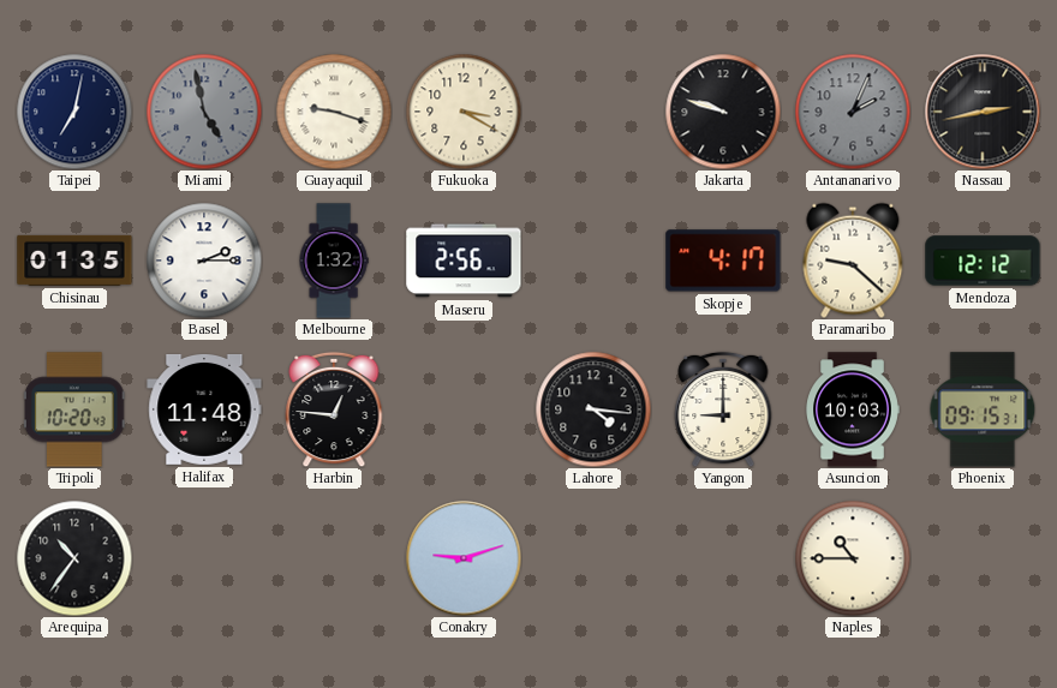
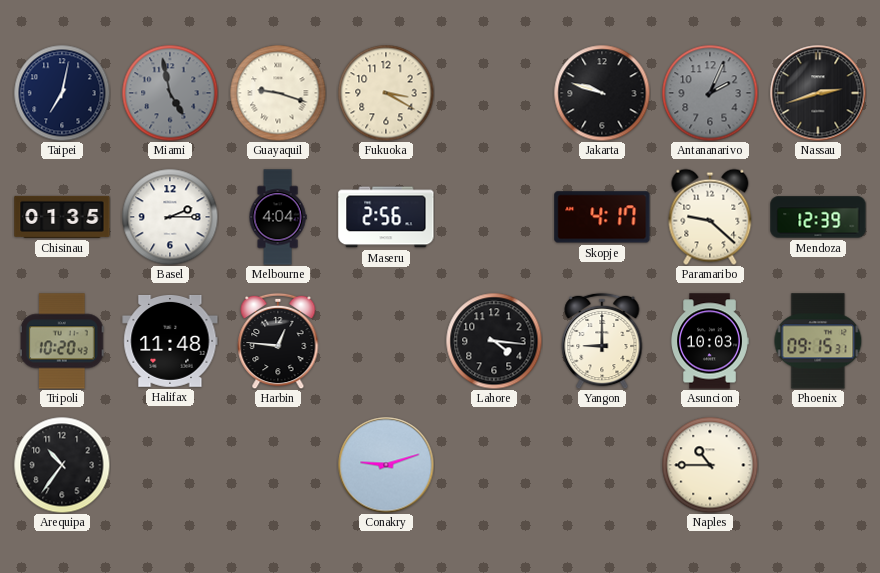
Nassau: 2:43 -> 2:42 (818, 93)
Melbourne: 1:32 -> 4:04 (278, 217)
Mendoza: 12:12 -> 12:39 (818, 217)
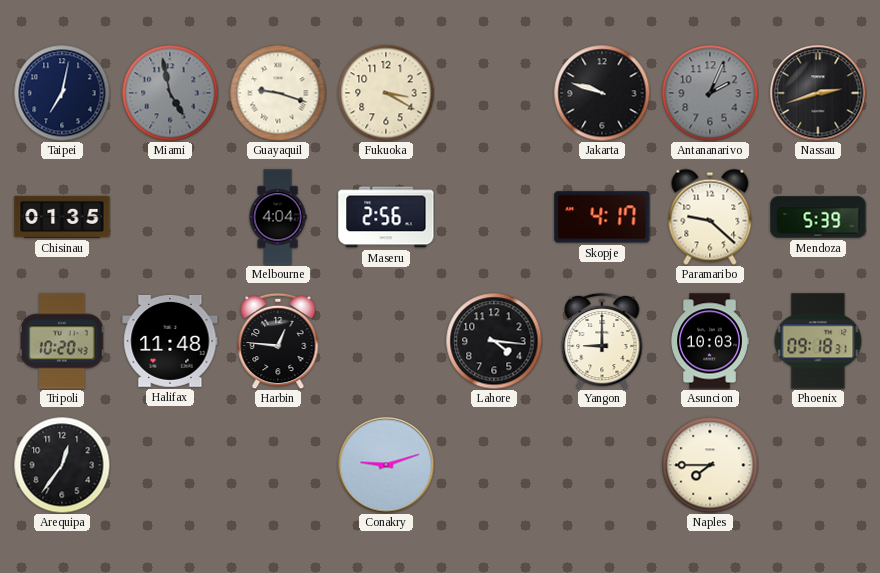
Basel: 2:15 -> none (170, 217)
Mendoza: 12:39 -> 5:39 (818, 217)
Phoenix: 09:15 -> 09:18 (818, 341)
Arequipa: 10:36 -> 12:36 (62, 465)
Naples: 10:45 -> 7:45 (710, 465)
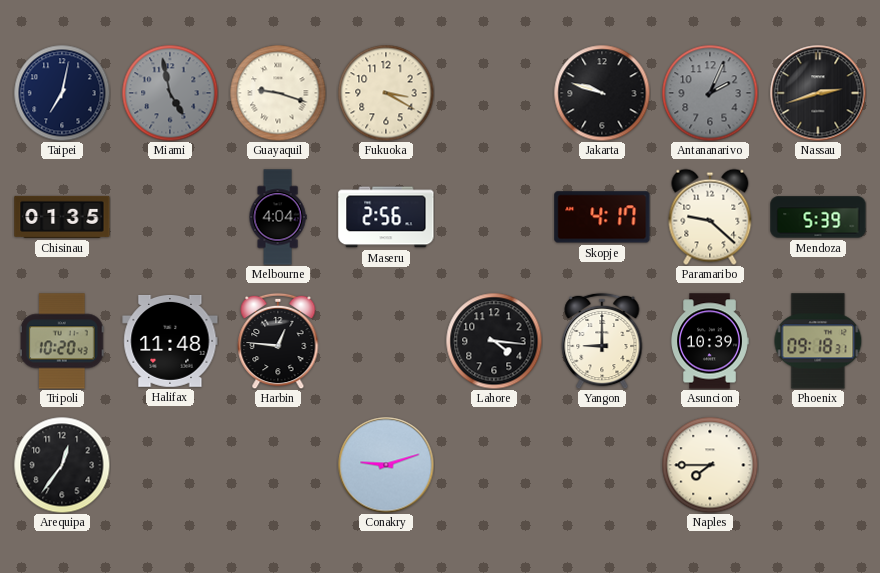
Asuncion: 10:03 -> 10:39 (710, 341)
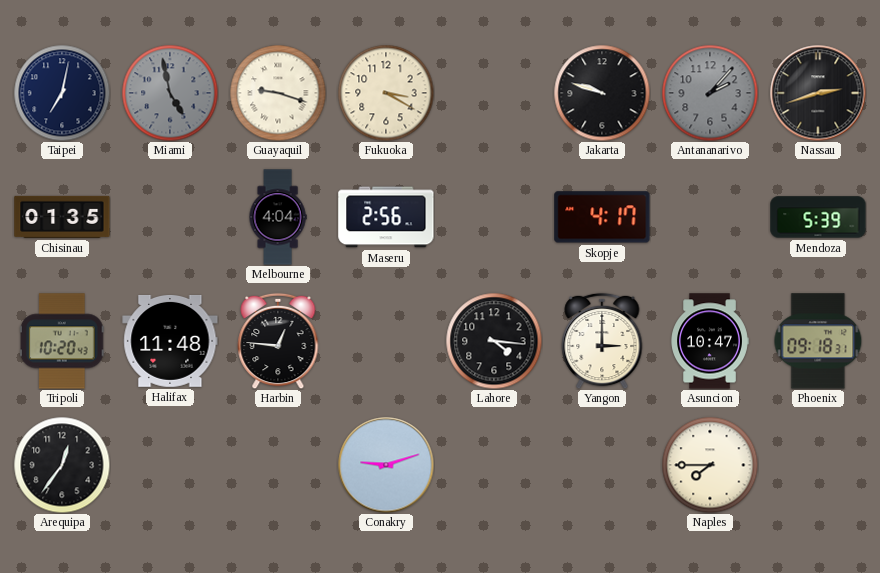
Antananarivo: 2:04 -> 2:07 (710, 93)
Paramaribo: 9:22 -> none (710, 217)
Yangon: 9:00 -> 3:00 (602, 341)
Asuncion: 10:39 -> 10:47 (710, 341)
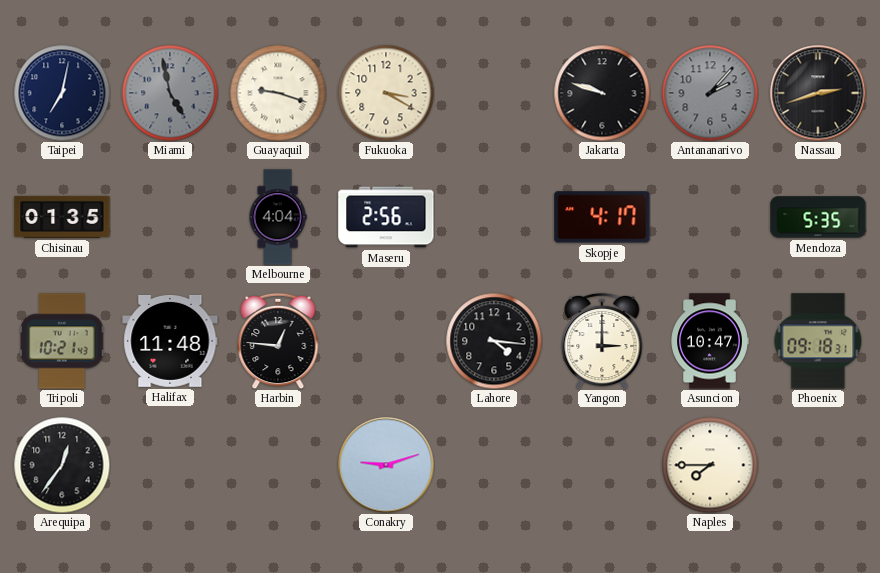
Mendoza: 5:39 -> 5:35 (818, 217)
Tripoli: 10:20 -> 10:21 (62, 341)
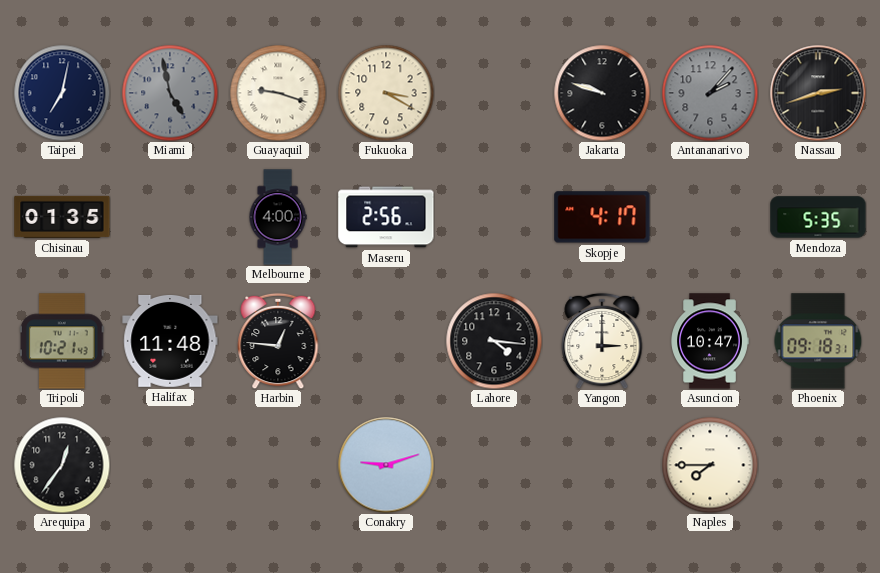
Melbourne: 4:04 -> 4:00 (278, 217)
